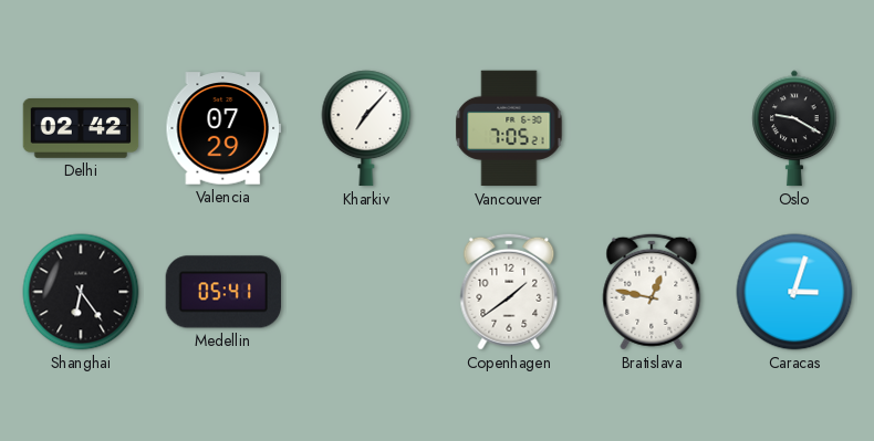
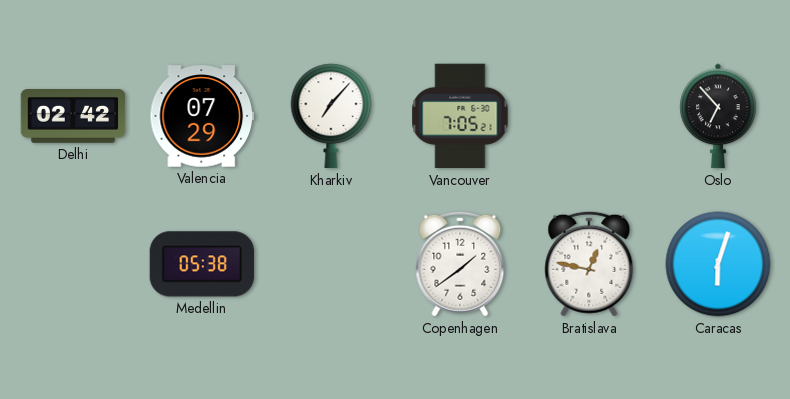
Oslo: 9:20 -> 6:53 (718, 116)
Shanghai: 6:24 -> none (81, 292)
Medellin: 05:41 -> 05:38 (201, 264)
Caracas: 3:03 -> 6:03 (718, 264)
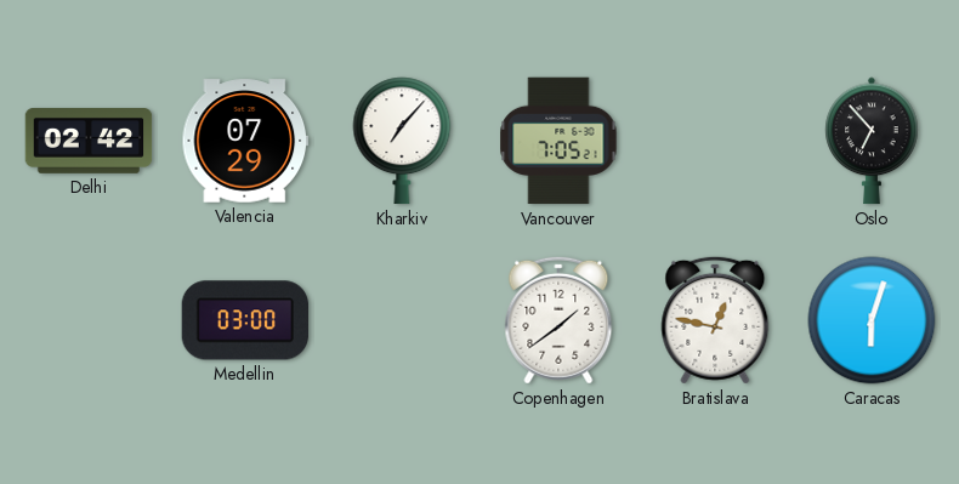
Medellin: 05:38 -> 03:00 (244, 320)
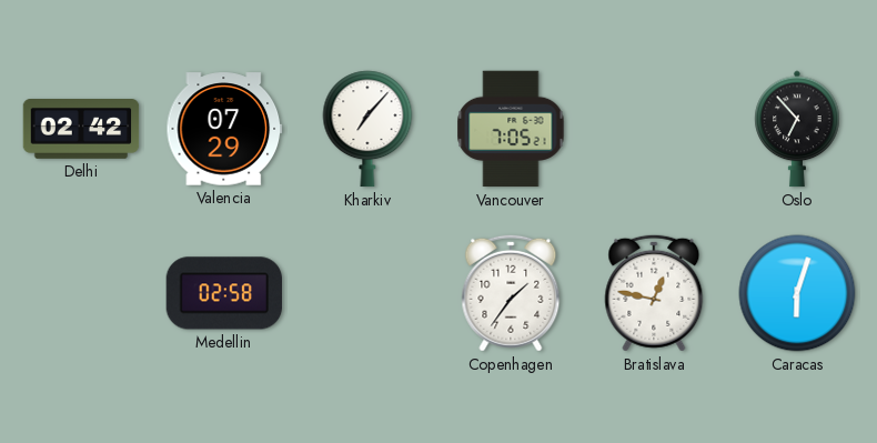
Medellin: 03:00 -> 02:58 (223, 293)
Copenhagen: 1:39 -> 1:36 (511, 293)
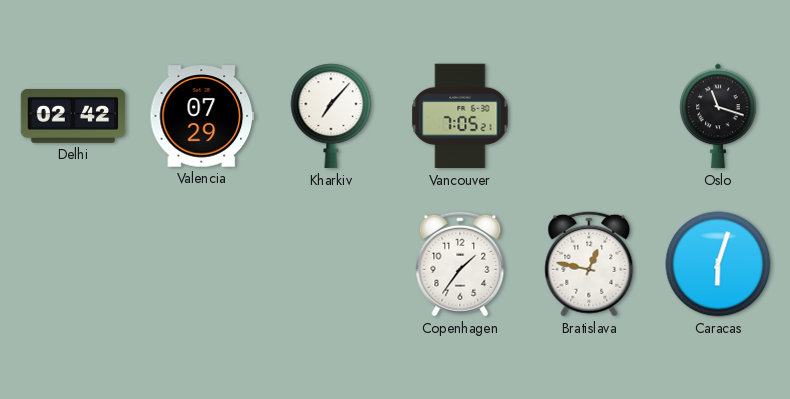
Oslo: 6:53 -> 11:18 (718, 116)
Medellin: 02:58 -> none (223, 293)
